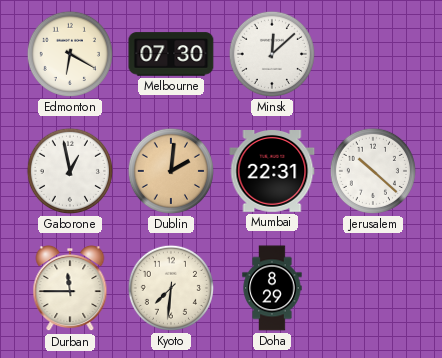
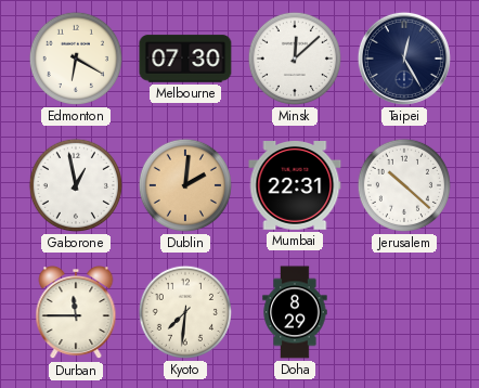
Taipei: none -> 12:25 (404, 59)
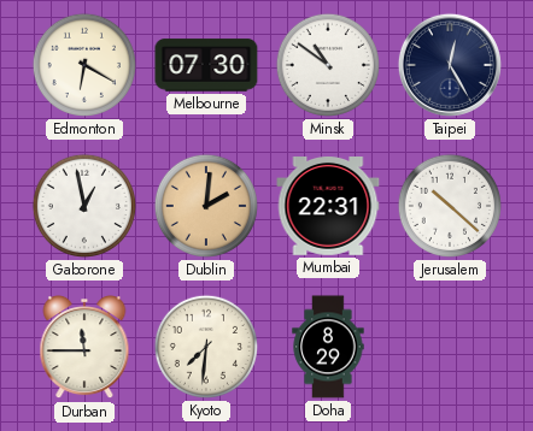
Minsk: 12:08 -> 10:51 (328, 65)
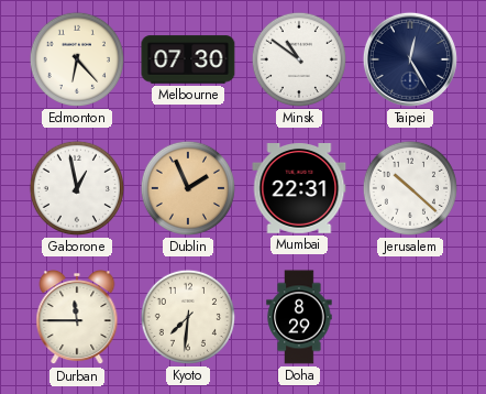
Edmonton: 6:20 -> 6:23 (77, 59)
Dublin: 2:01 -> 1:56 (188, 188)
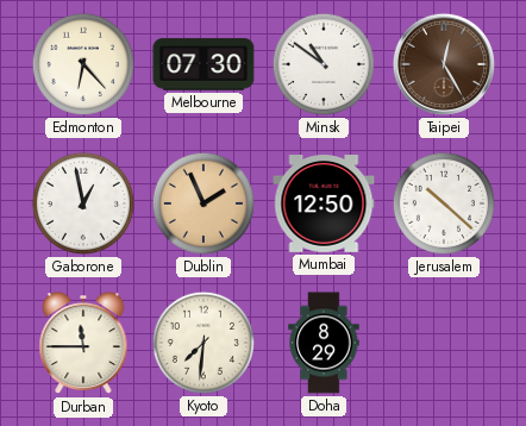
Taipei dial: navy -> brown (444, 64)
Mumbai: 22:31 -> 12:50 (324, 205)
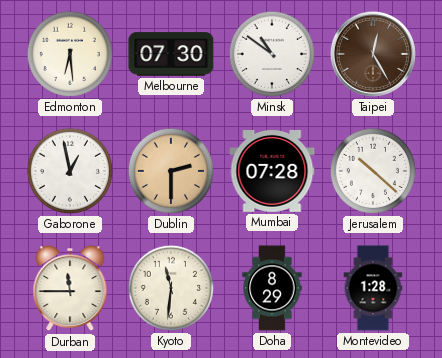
Edmonton: 6:23 -> 6:29 (70, 54)
Dublin: 1:56 -> 2:30 (171, 171)
Mumbai: 12:50 -> 07:28 (272, 172)
Kyoto: 7:31 -> 11:31 (171, 288)
Montevideo: none -> 1:28 (373, 288)
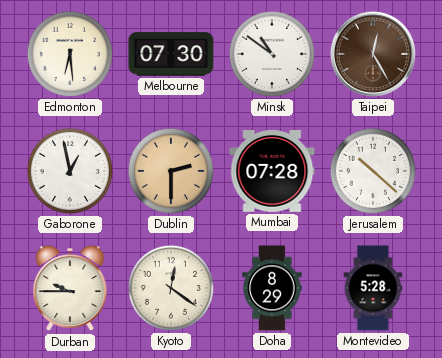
Durban: 11:45 -> 9:45 (70, 289)
Kyoto: 11:31 -> 12:21 (171, 288)
Montevideo: 1:28 -> 5:28 (373, 288)
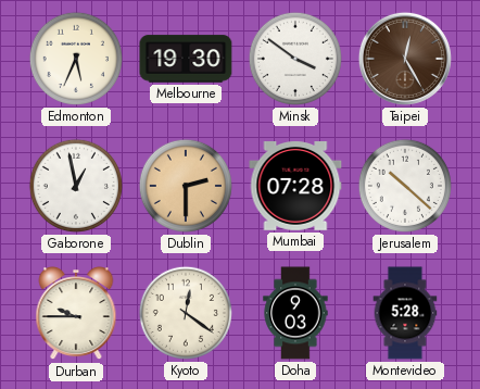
Edmonton: 6:29 -> 5:34 (76, 59)
Melbourne: 07:30 -> 19:30 (186, 59)
Minsk: 10:51 -> 3:51 (295, 59)
Doha: 8:29 -> 9:03 (295, 313)
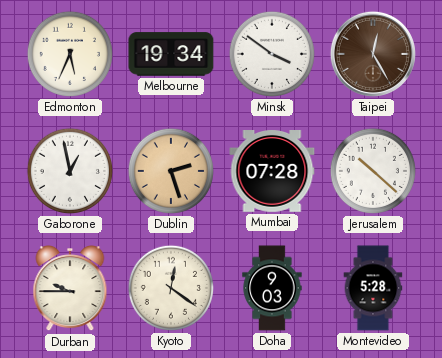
Melbourne: 19:30 -> 19:34 (171, 54)
Dublin: 2:30 -> 2:27 (171, 171)
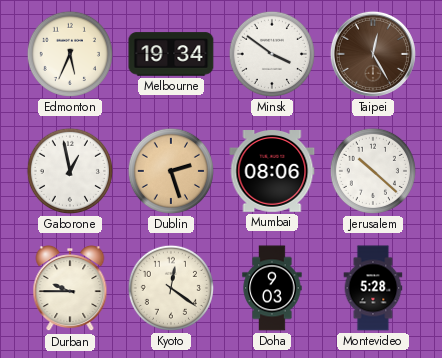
Mumbai: 07:28 -> 08:06 (272, 172)
